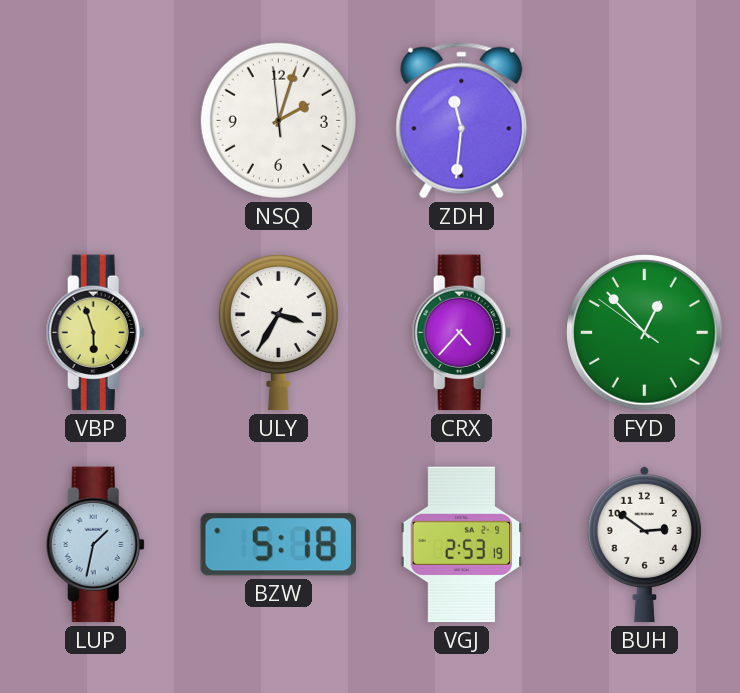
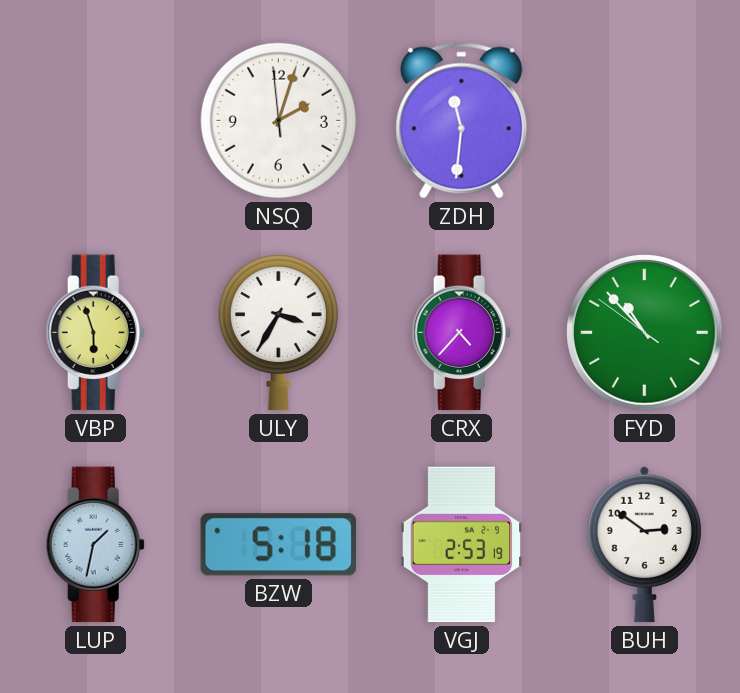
FYD: 12:52 -> 10:52 (645, 333)
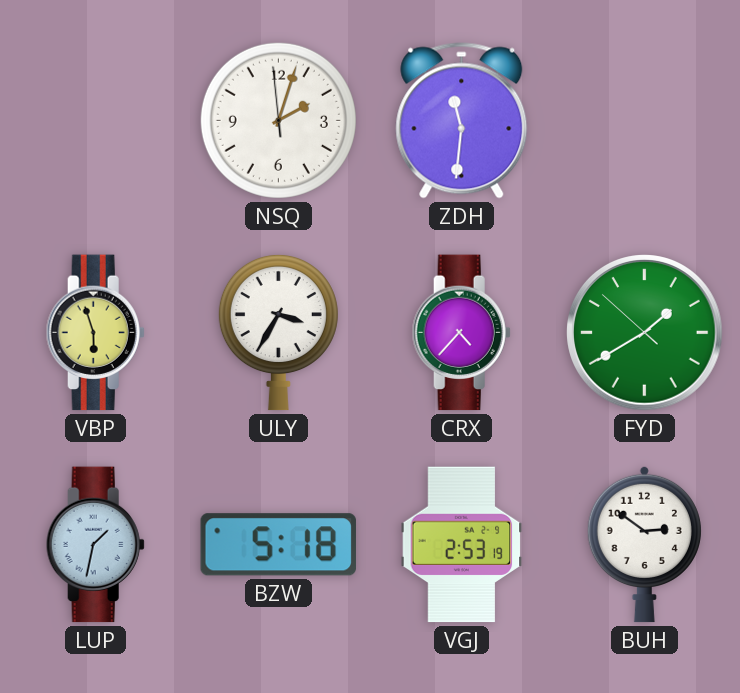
FYD: 10:52 -> 1:39 (645, 333)
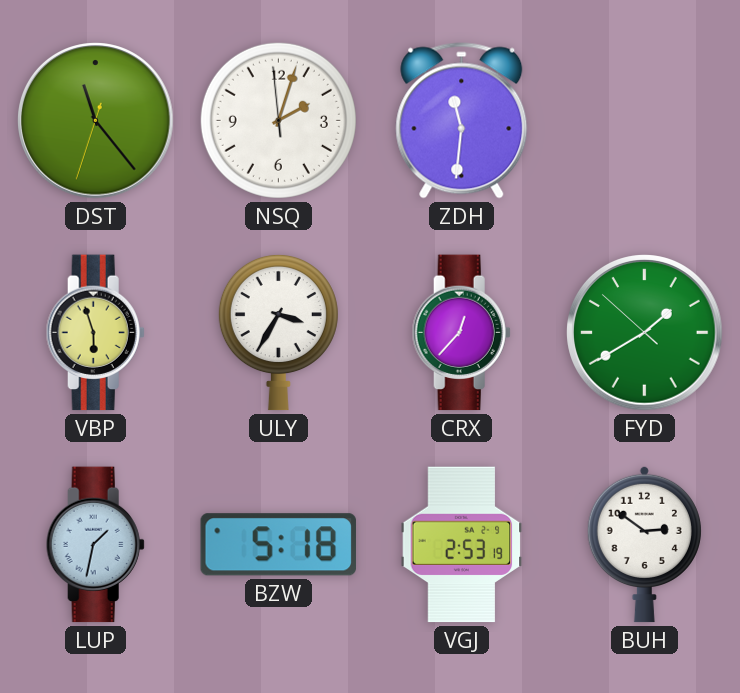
DST: none -> 11:23 (96, 121)
CRX: 4:37 -> 12:37 (461, 333)
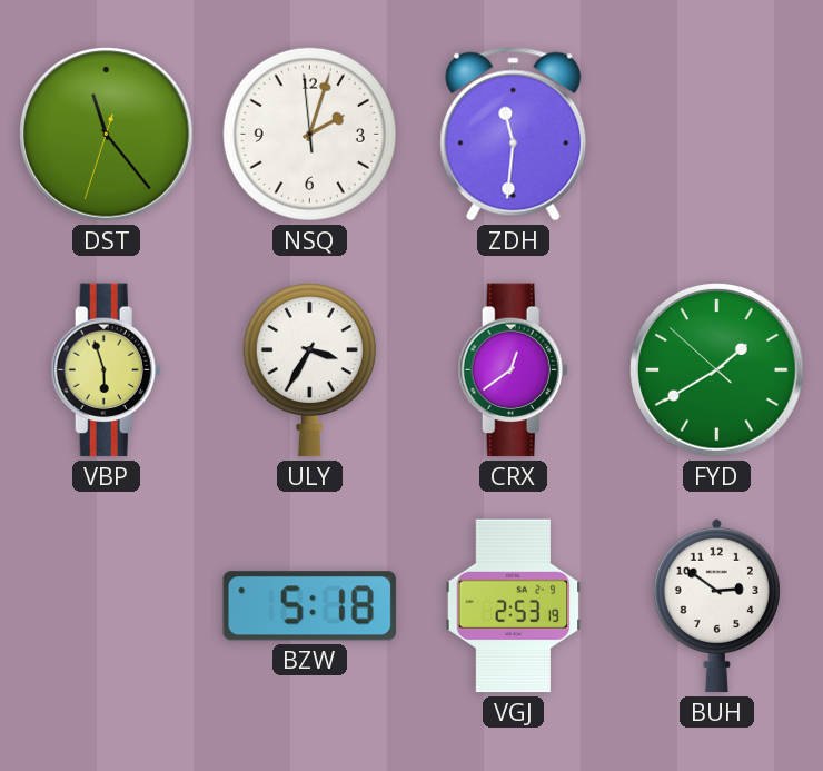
CRX: 12:37 -> 12:39 (513, 370)
LUP: 1:32 -> none (95, 545)
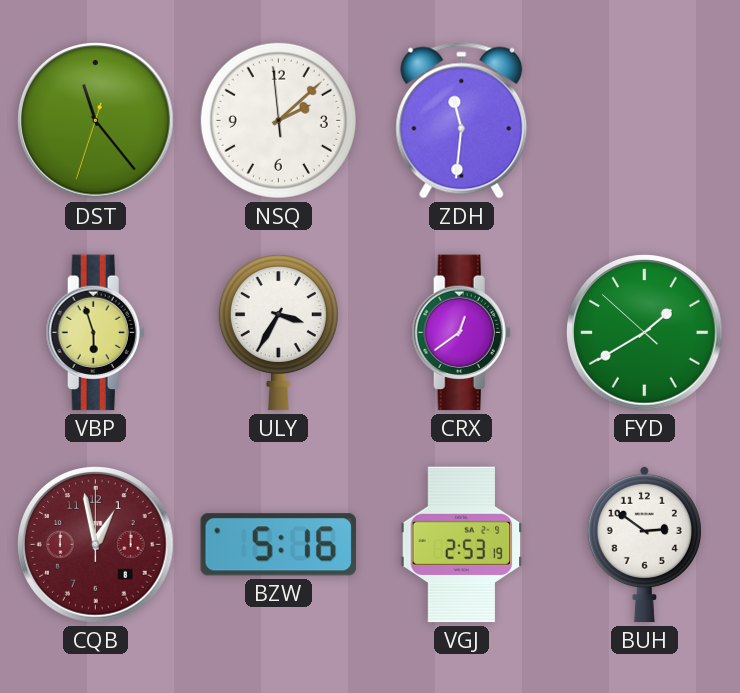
NSQ: 2:02 -> 2:07 (278, 120)
CQB: none -> 12:58 (96, 545)
BZW: 5:18 -> 5:16 (278, 545)
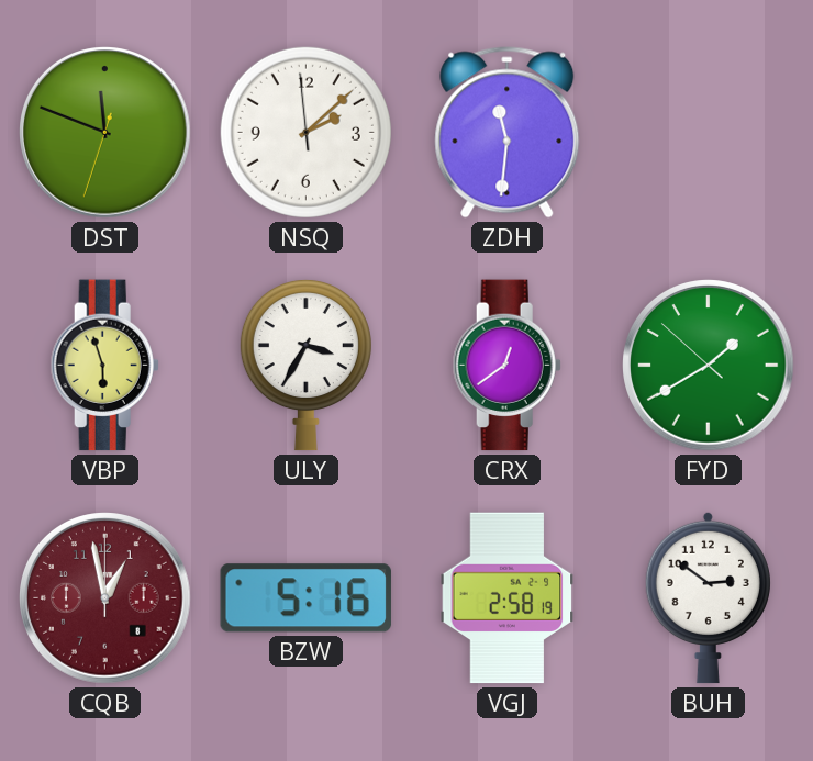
DST: 11:23 -> 11:48 (105, 133)
VGJ: 2:53 -> 2:58 (508, 598)
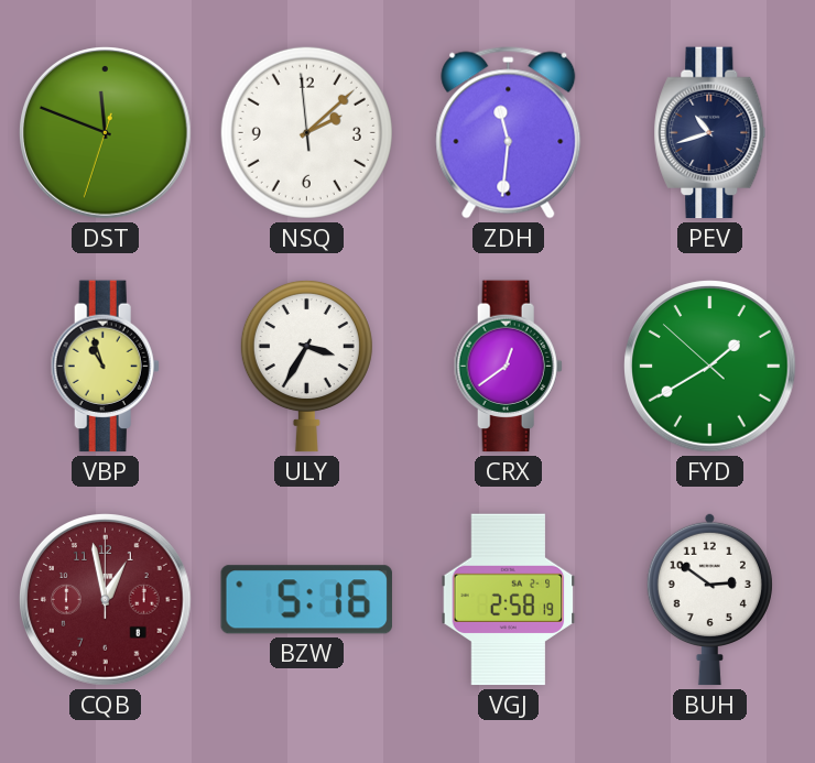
PEV: none -> 10:42 (710, 133)
VBP: 5:57 -> 10:57 (105, 367)
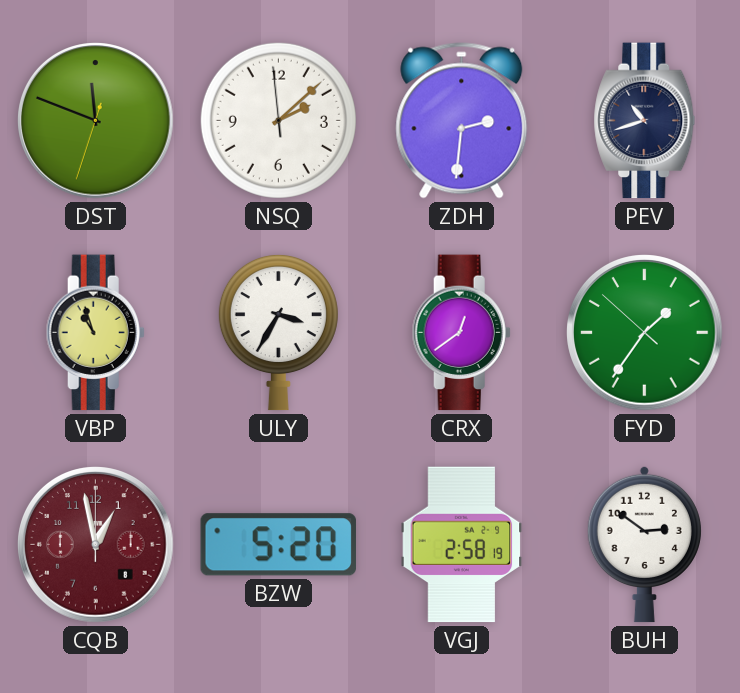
ZDH: 11:31 -> 2:31 (462, 121)
FYD: 1:39 -> 1:35 (645, 333)
BZW: 5:16 -> 5:20 (278, 545)
